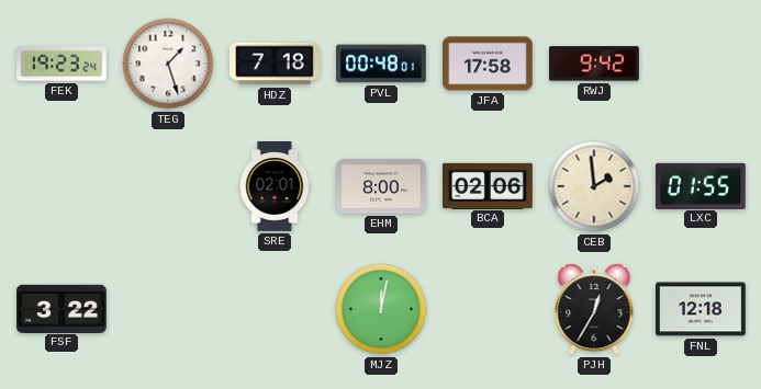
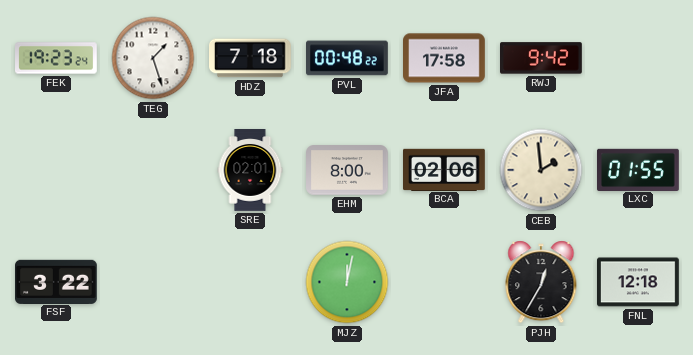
PVL: 00:48:01 -> 00:48:22 (348, 58)
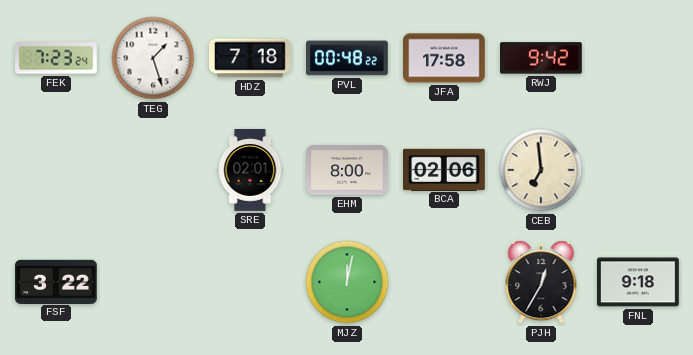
FEK: 19:23 -> 7:23 (57, 58)
CEB: 1:59 -> 6:59 (541, 170)
LXC: 01:55 -> none (639, 169)
FNL: 12:18 -> 9:18 (639, 282)
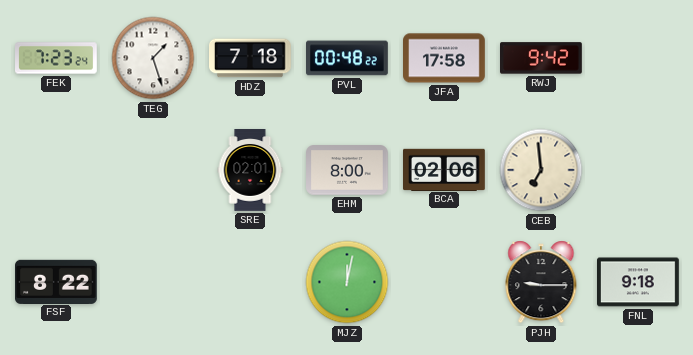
FSF: 3:22 -> 8:22 (57, 281)
PJH: 12:35 -> 9:15 (541, 282)
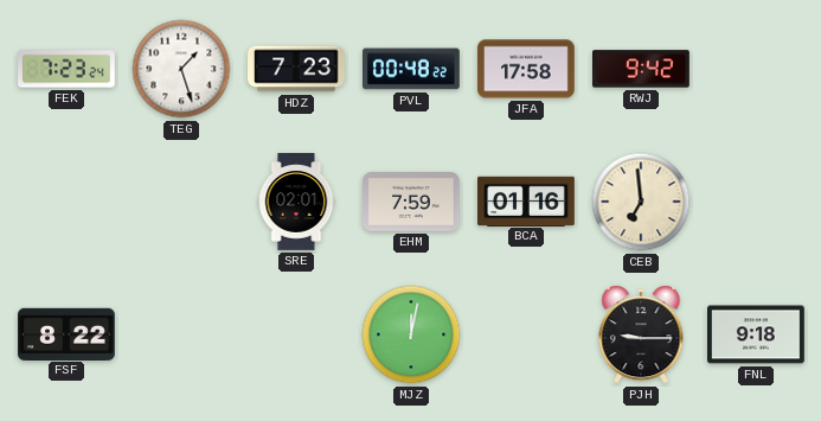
HDZ: 7:18 -> 7:23 (297, 69)
EHM: 8:00 -> 7:59 (412, 202)
BCA: 02:06 -> 01:16 (527, 200)
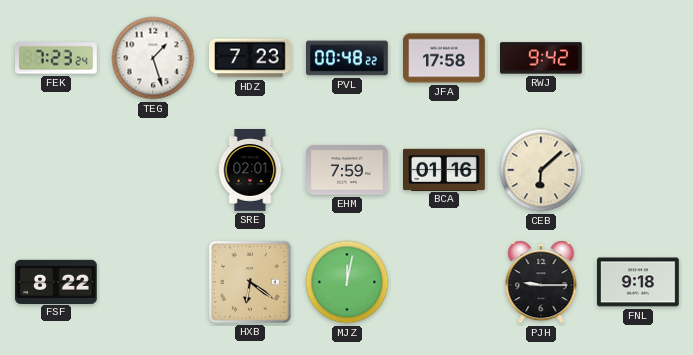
CEB: 6:59 -> 6:08 (541, 170)
HXB: none -> 6:21 (250, 282)
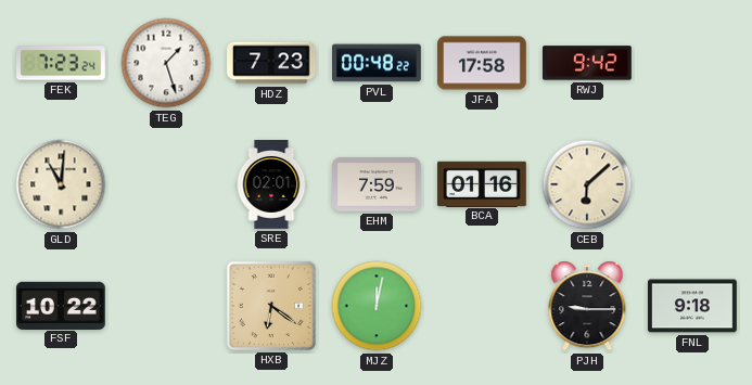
GLD: none -> 11:01 (61, 184)
FSF: 8:22 -> 10:22 (62, 305)
